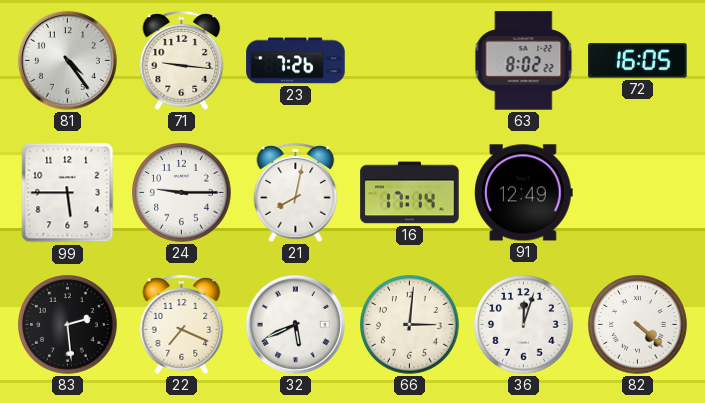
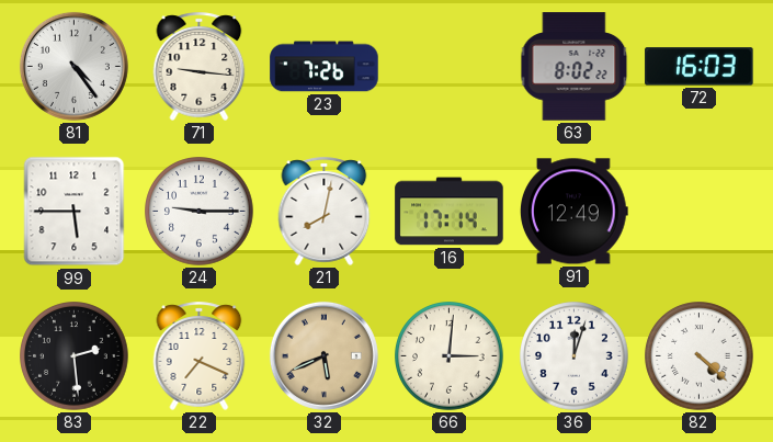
72: 16:05 -> 16:03 (700, 67)
32 dial: white -> champagne (323, 355)
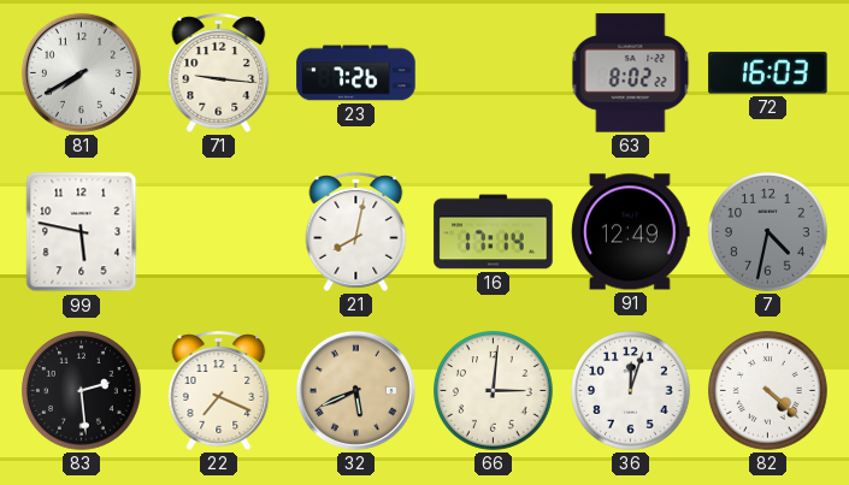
81: 4:24 -> 7:40 (81, 72)
99: 5:45 -> 5:47 (82, 232)
24: 9:15 -> none (200, 212)
7: none -> 4:32 (768, 232)
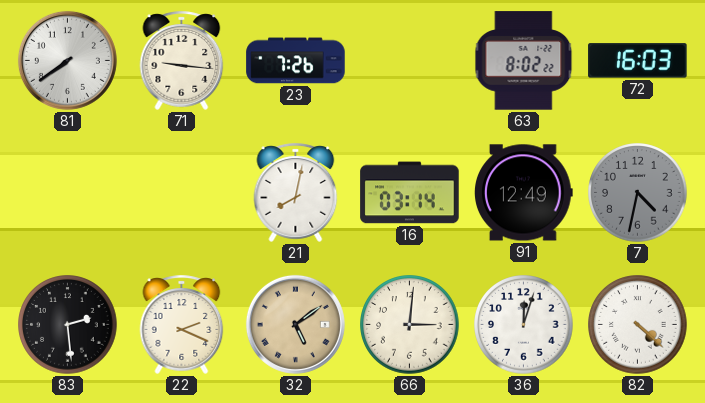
81: 7:40 -> 7:39 (67, 60)
99: 5:47 -> none (82, 232)
16: 17:14 -> 03:14 (410, 193)
22: 7:19 -> 2:19 (182, 324)
32: 5:41 -> 5:09 (295, 324)
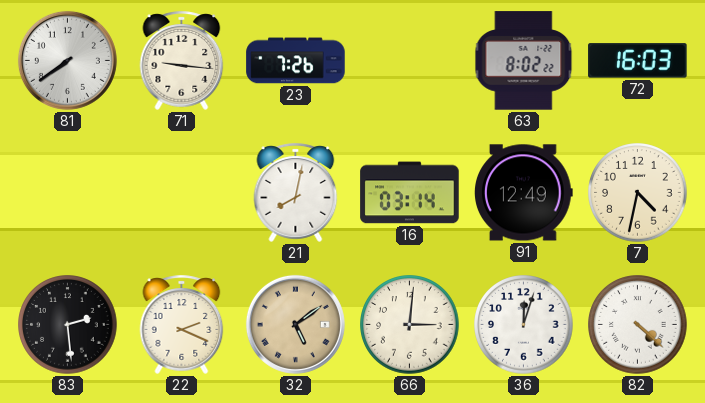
7 dial: grey -> cream (638, 193)
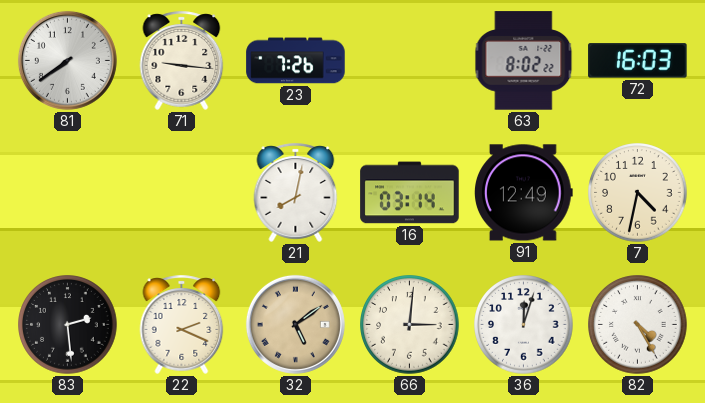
82: 4:22 -> 4:25 (638, 325)
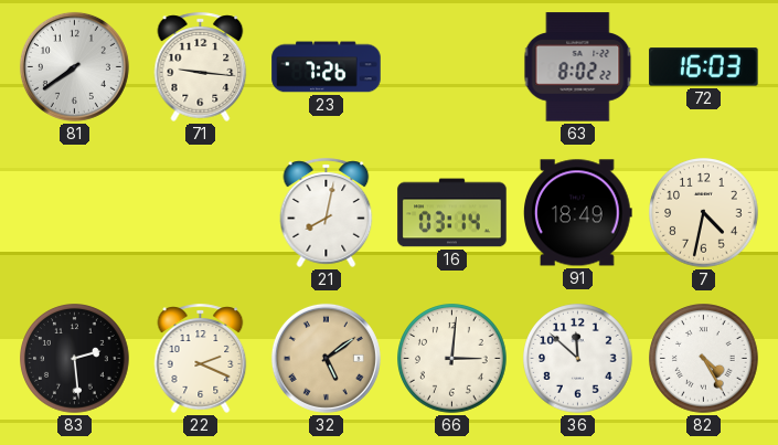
91: 12:49 -> 18:49 (578, 213)
36: 12:03 -> 11:52 (578, 359)
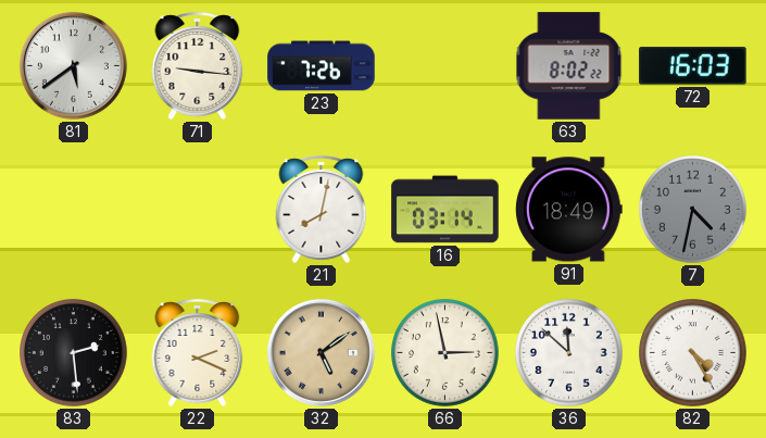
81: 7:39 -> 5:39 (73, 65)
7 dial: cream -> grey (693, 210)
66: 3:01 -> 2:58 (445, 353)
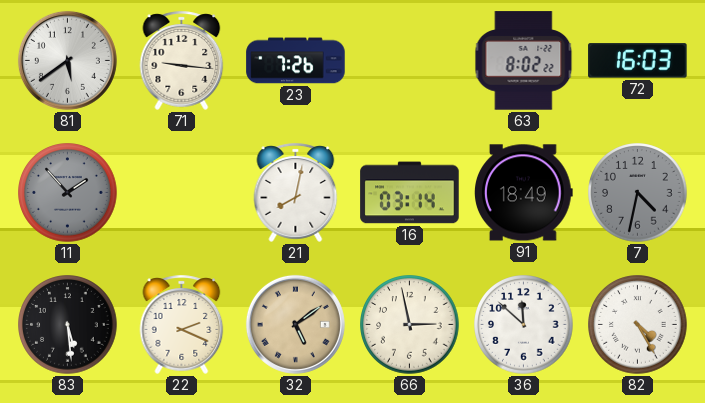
11: none -> 1:53 (68, 193)
83: 2:29 -> 5:29 (68, 325)
